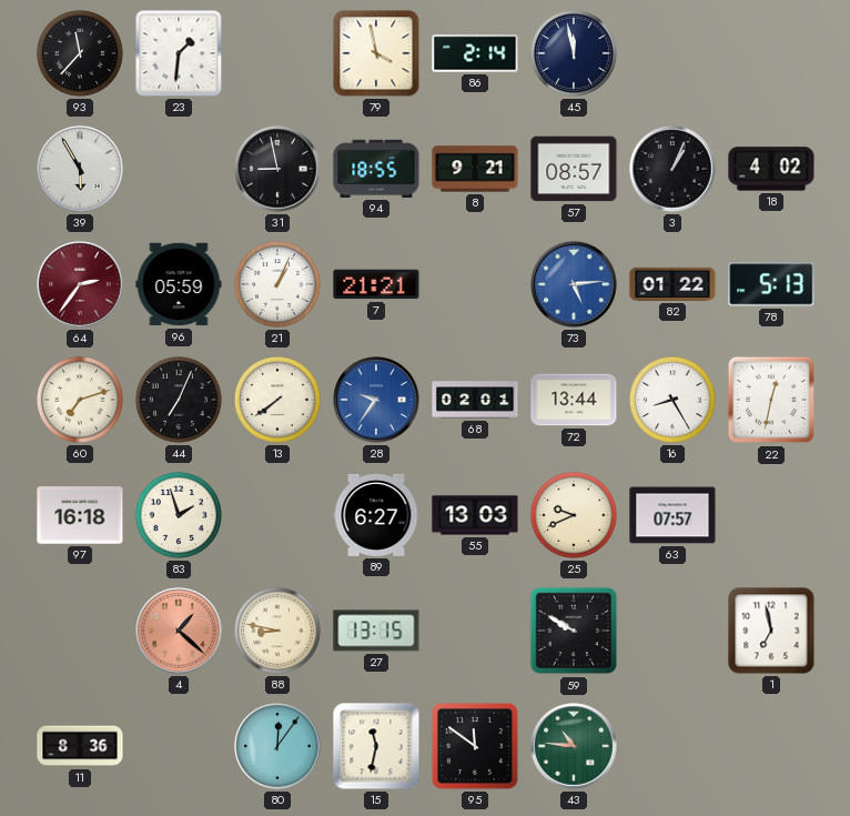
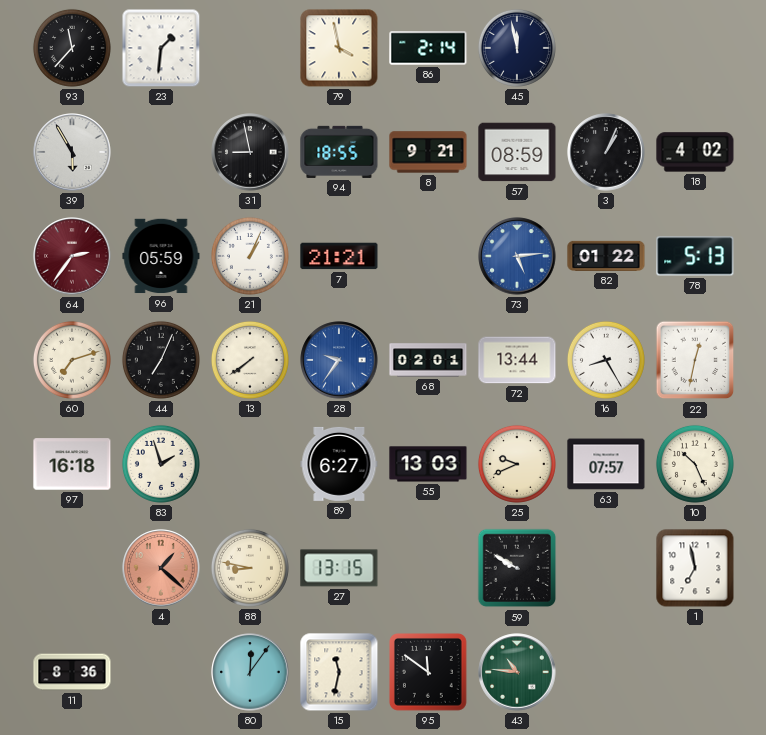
57: 08:57 -> 08:59 (517, 152)
10: none -> 10:26 (695, 464)
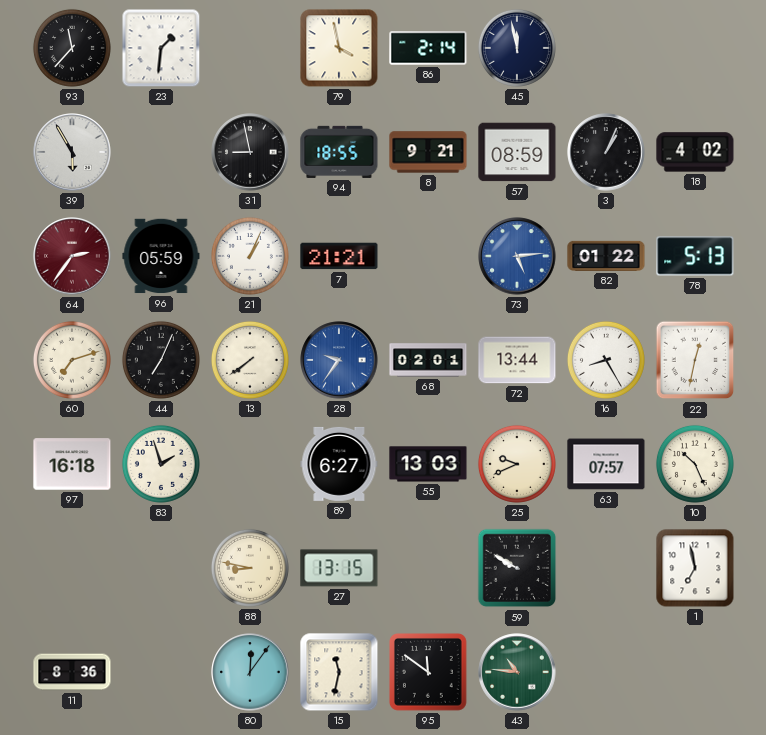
4: 1:22 -> none (161, 568)
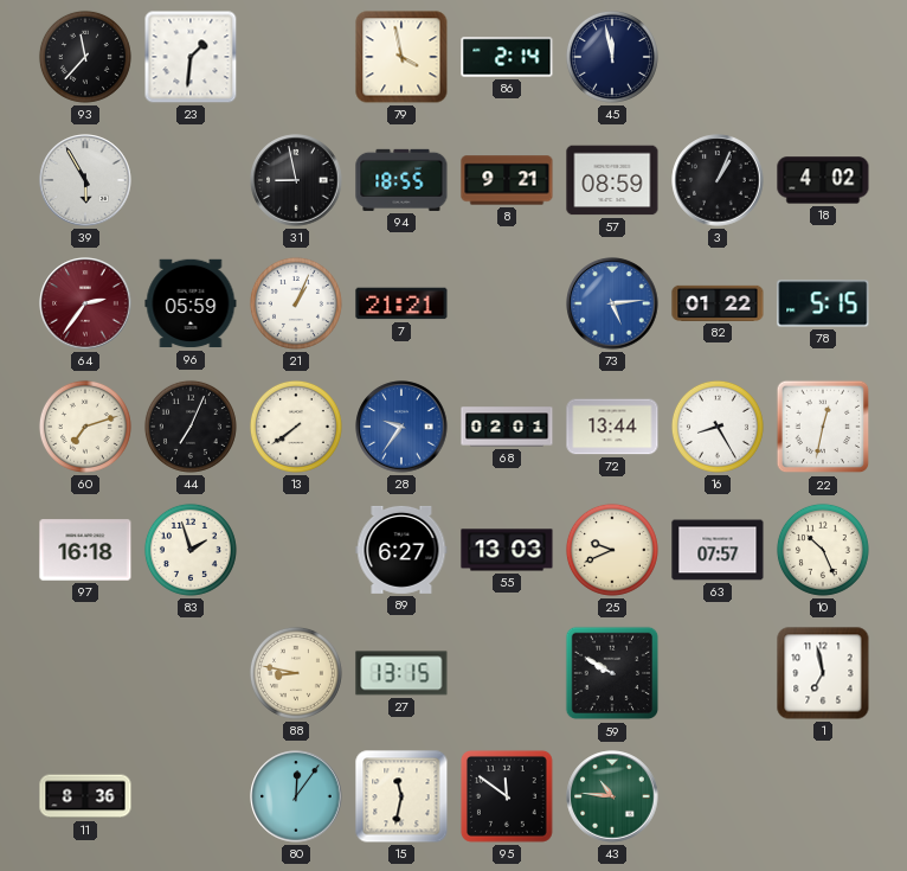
78: 5:13 -> 5:15 (823, 303)
